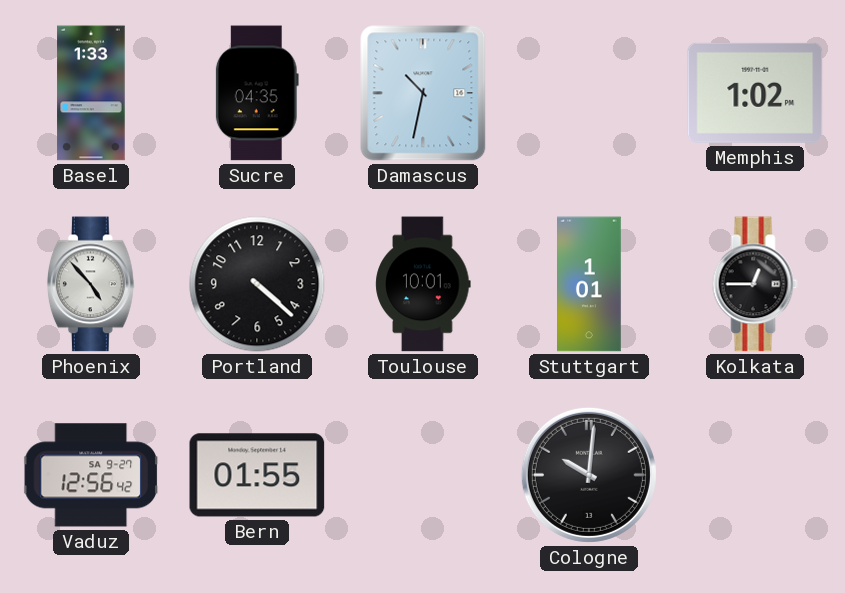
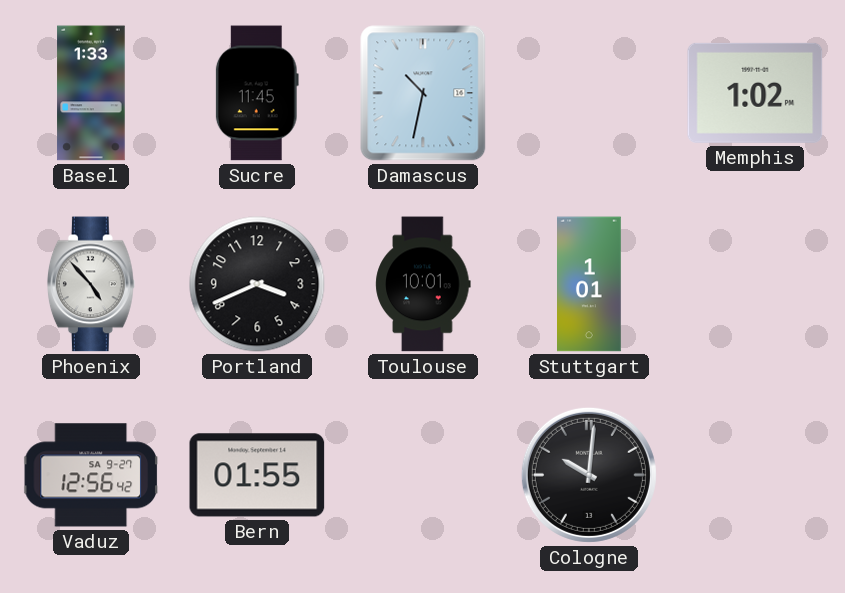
Sucre: 04:35 -> 11:45 (257, 93)
Portland: 4:22 -> 3:41 (257, 284)
Kolkata: 12:45 -> none (755, 284)
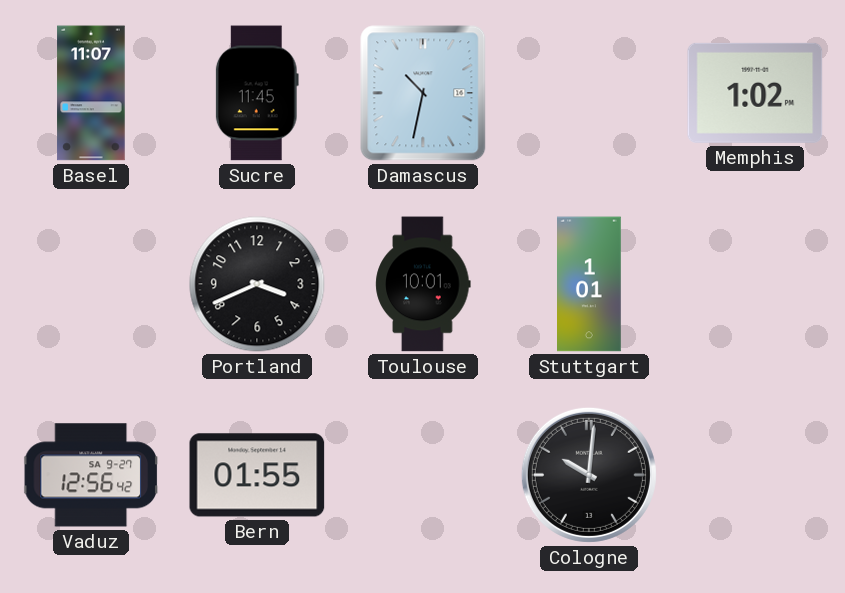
Basel: 1:33 -> 11:07 (91, 93)
Phoenix: 4:53 -> none (91, 284)
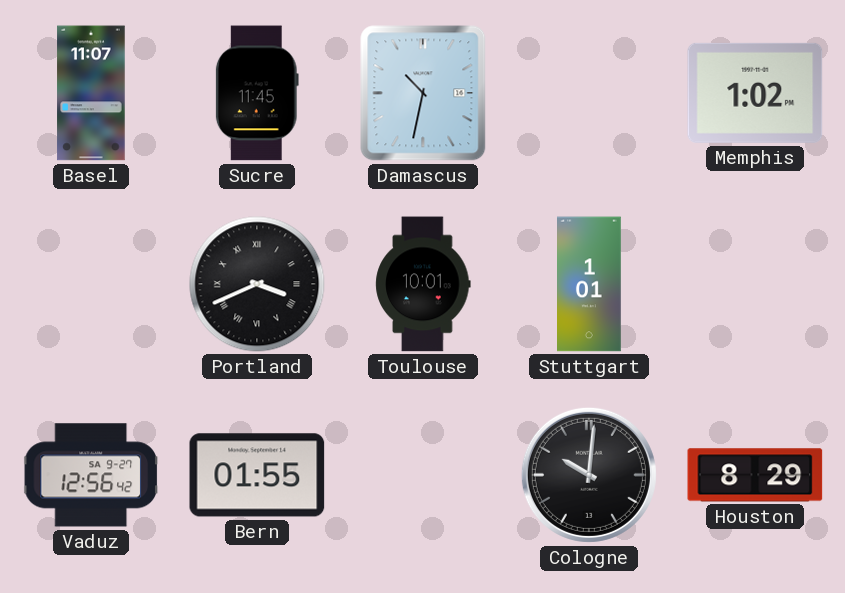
Portland numerals: Arabic -> Roman (257, 284)
Houston: none -> 8:29 (755, 475)
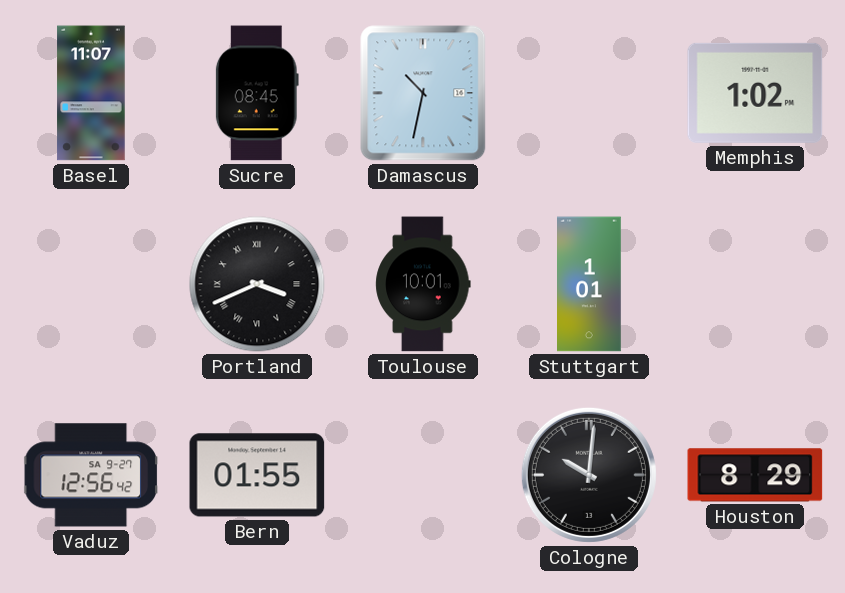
Sucre: 11:45 -> 08:45 (257, 93)
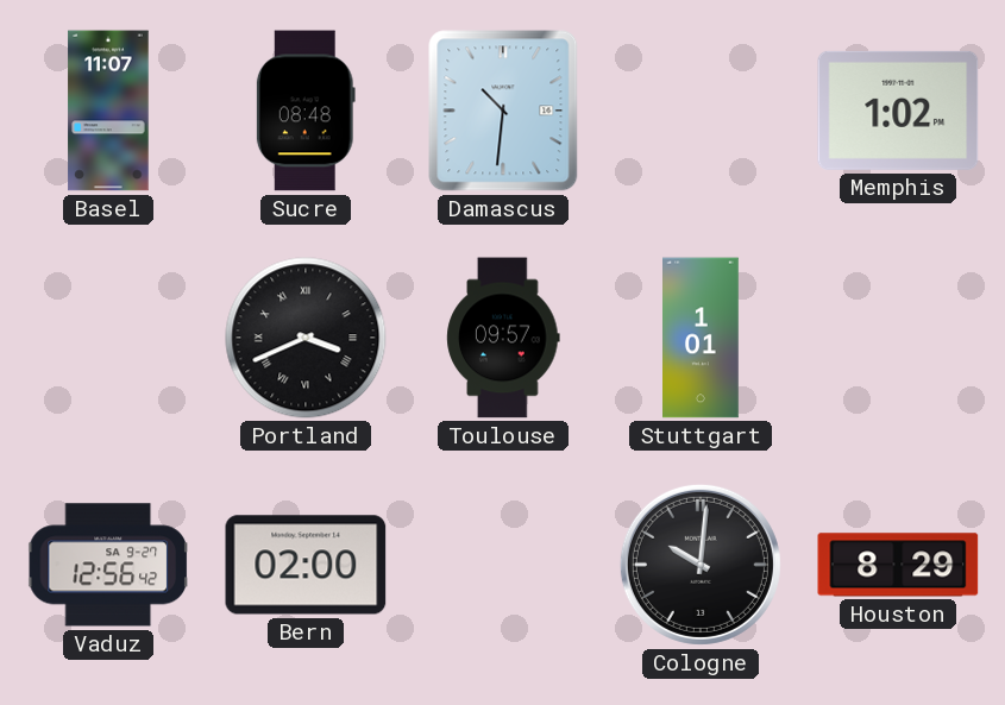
Sucre: 08:45 -> 08:48 (306, 111)
Damascus: 10:32 -> 10:31 (503, 111)
Toulouse: 10:01 -> 09:57 (503, 338)
Bern: 01:55 -> 02:00 (306, 565)
